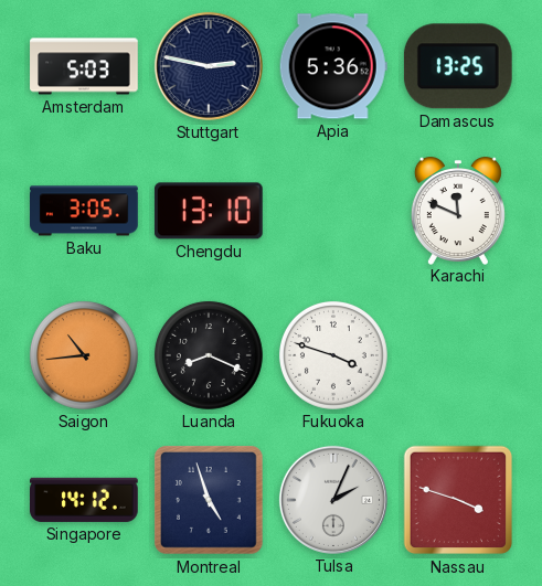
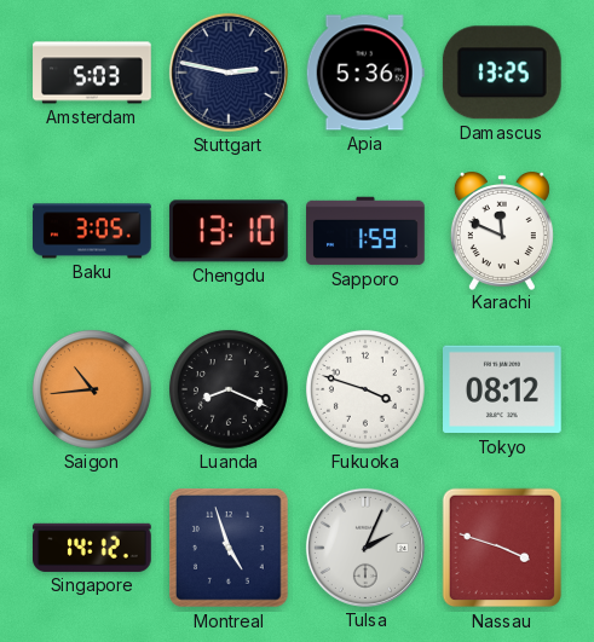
Sapporo: none -> 1:59 (365, 231)
Tokyo: none -> 08:12 (503, 389)
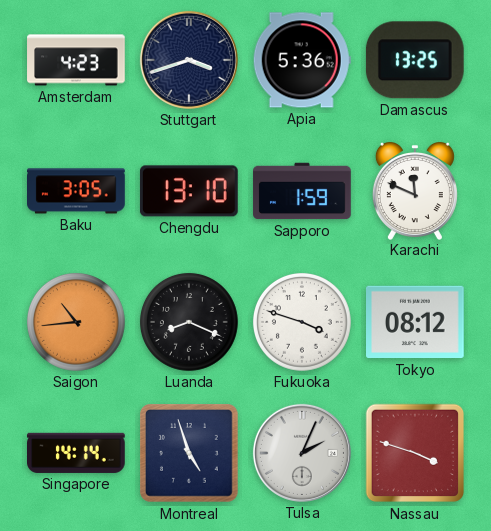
Amsterdam: 5:03 -> 4:23 (76, 60)
Stuttgart: 2:47 -> 3:42 (189, 60)
Singapore: 14:12 -> 14:14 (77, 453)
